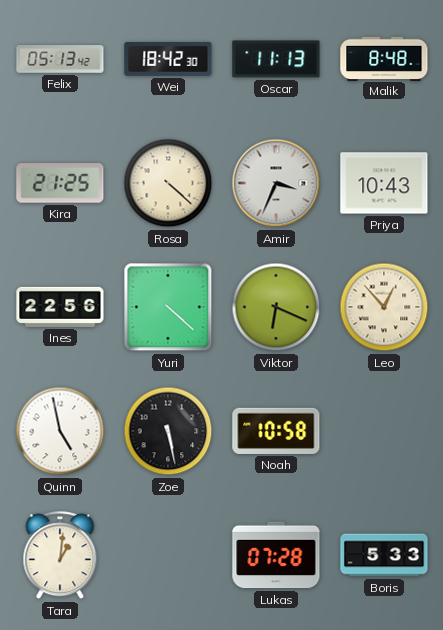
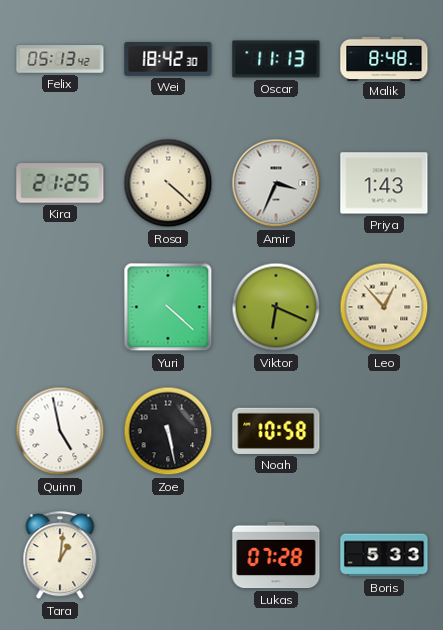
Priya: 10:43 -> 1:43 (384, 183)
Ines: 22:56 -> none (60, 307)
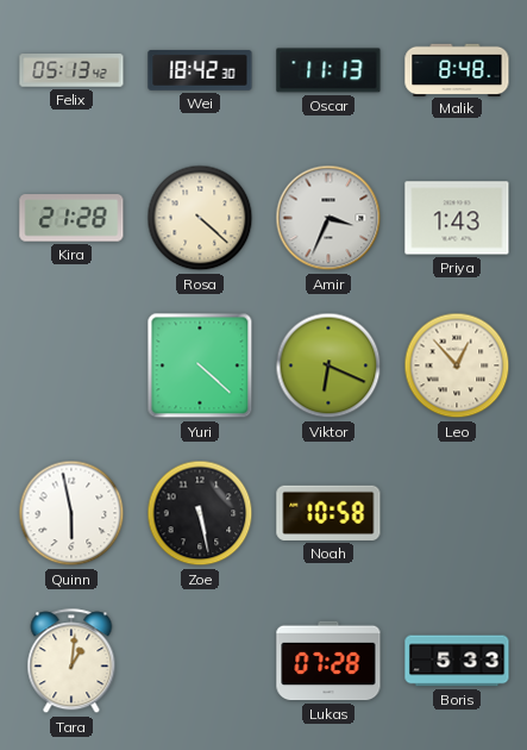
Kira: 21:25 -> 21:28 (71, 218)
Quinn: 4:58 -> 5:58 (71, 513)
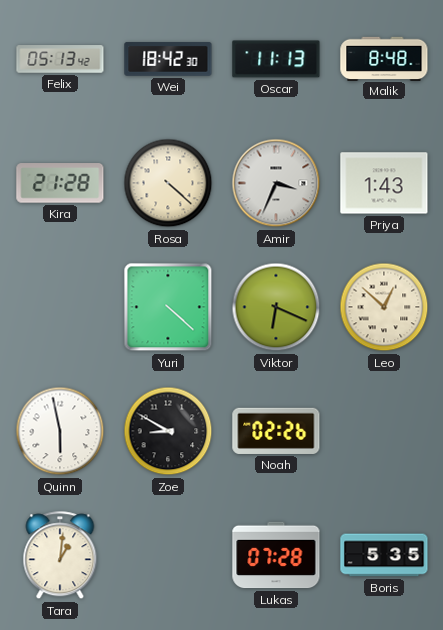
Leo: 12:53 -> 12:52 (384, 307)
Zoe: 5:28 -> 8:50 (168, 431)
Noah: 10:58 -> 02:26 (276, 431)
Boris: 5:33 -> 5:35 (384, 555)
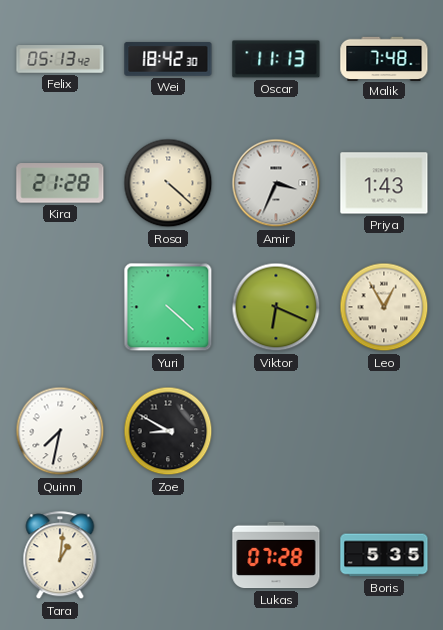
Malik: 8:48 -> 7:48 (384, 58)
Leo: 12:52 -> 12:55 (384, 307)
Quinn: 5:58 -> 7:32 (60, 431)
Noah: 02:26 -> none (276, 431)
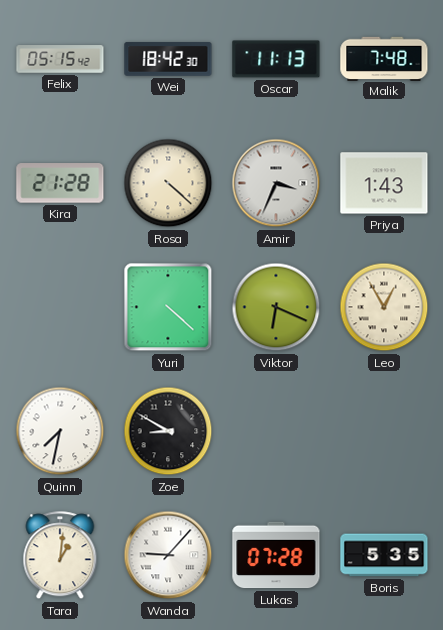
Felix: 05:13 -> 05:15 (60, 59)
Wanda: none -> 9:07 (168, 555)
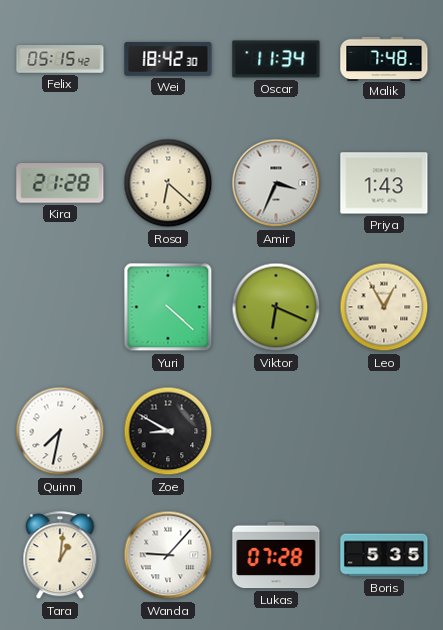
Oscar: 11:13 -> 11:34 (276, 59)
Rosa: 4:22 -> 6:22 (168, 183)
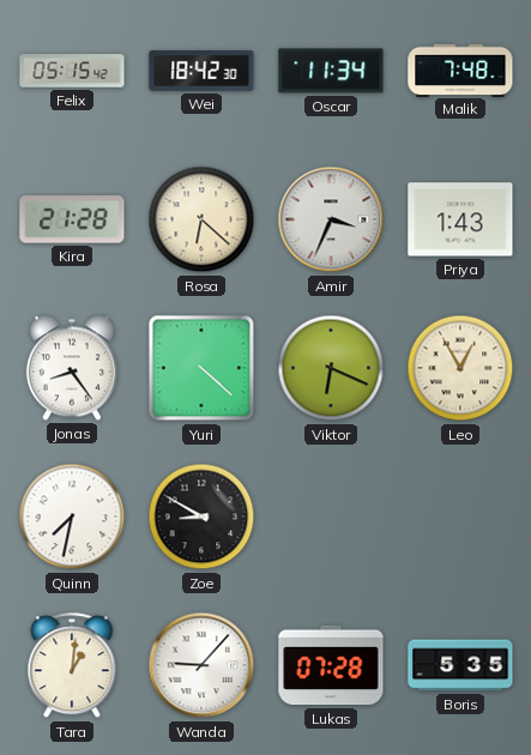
Jonas: none -> 8:24 (72, 368)
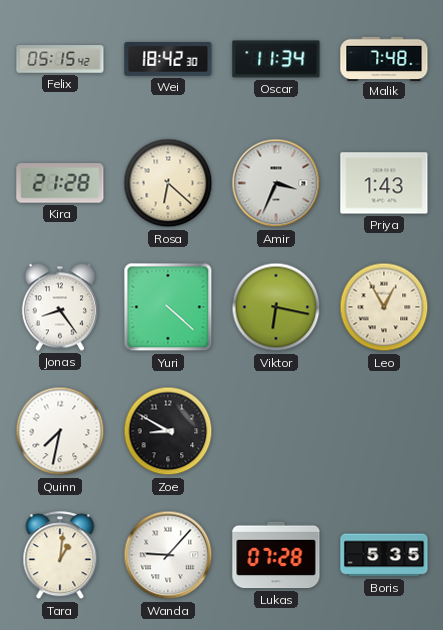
Viktor: 6:19 -> 6:17 (276, 307)
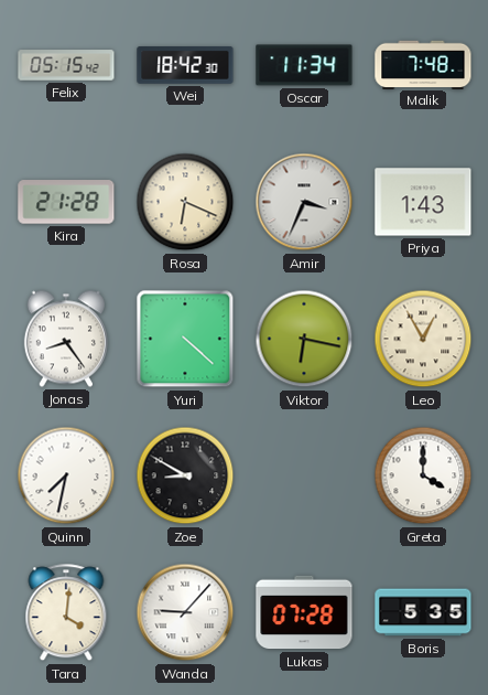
Rosa: 6:22 -> 6:19 (185, 202)
Greta: none -> 4:00 (423, 475)
Tara: 1:01 -> 4:01 (66, 613)
